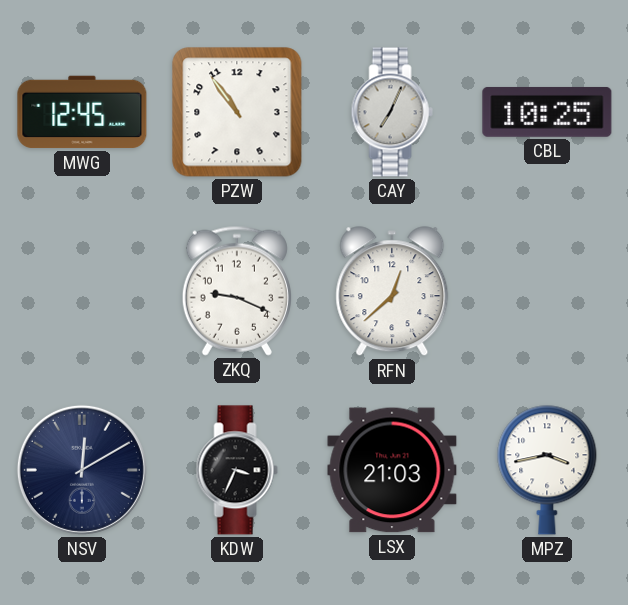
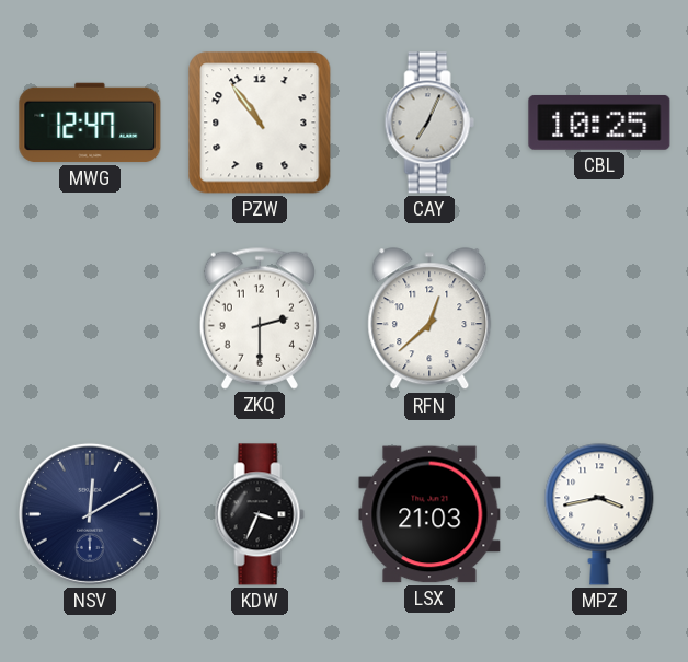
MWG: 12:45 -> 12:47 (90, 123)
ZKQ: 9:19 -> 2:30 (260, 318)
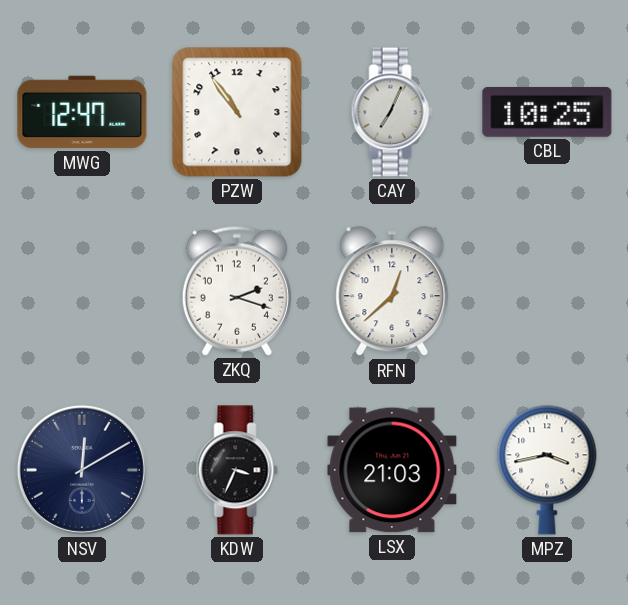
ZKQ: 2:30 -> 2:18 (237, 291)
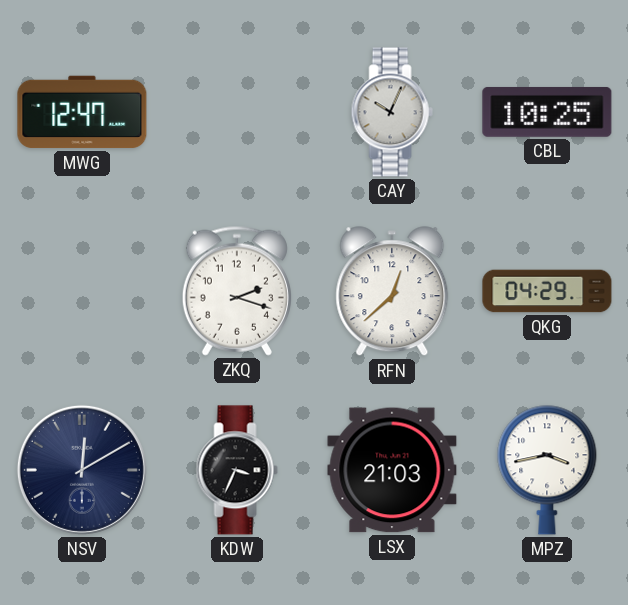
PZW: 10:54 -> none (237, 112)
CAY: 7:04 -> 10:04 (392, 112)
QKG: none -> 04:29 (547, 291)
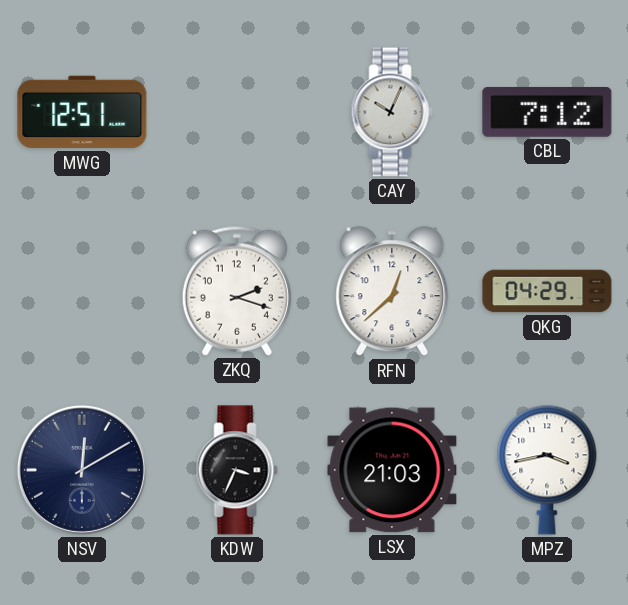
MWG: 12:47 -> 12:51 (82, 112)
CBL: 10:25 -> 7:12 (547, 112)
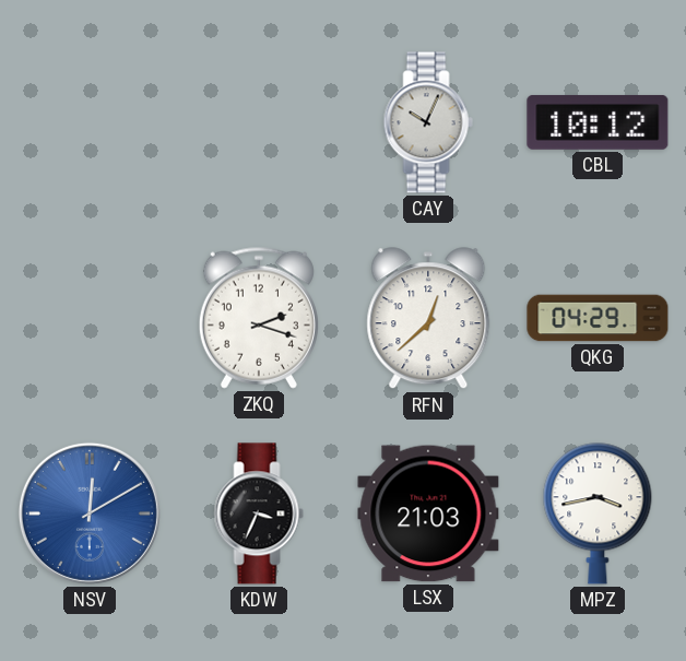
MWG: 12:51 -> none (82, 112)
CBL: 7:12 -> 10:12 (598, 122)
NSV dial: navy -> blue (90, 514)
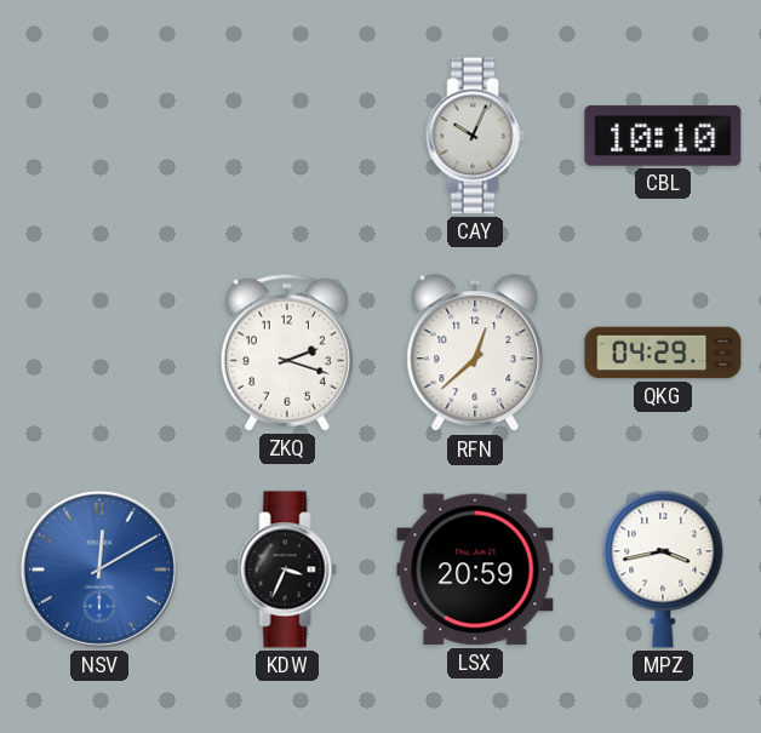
CBL: 10:12 -> 10:10 (663, 136)
LSX: 21:03 -> 20:59 (475, 569)
